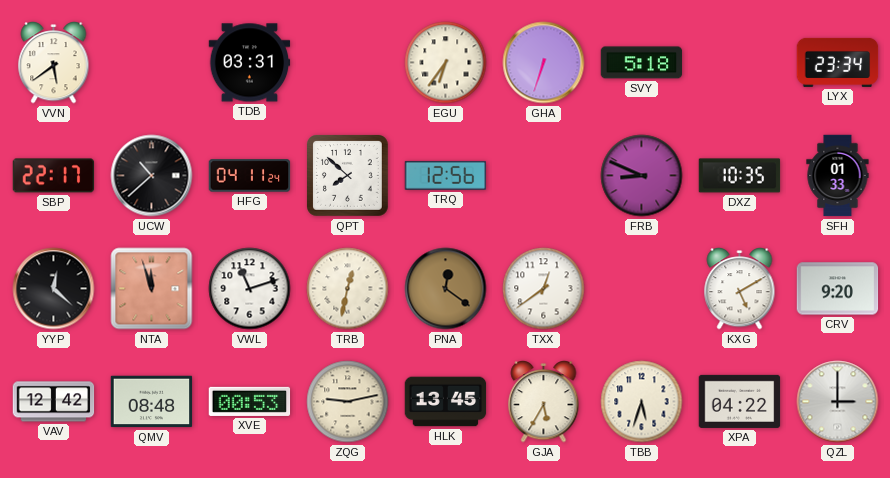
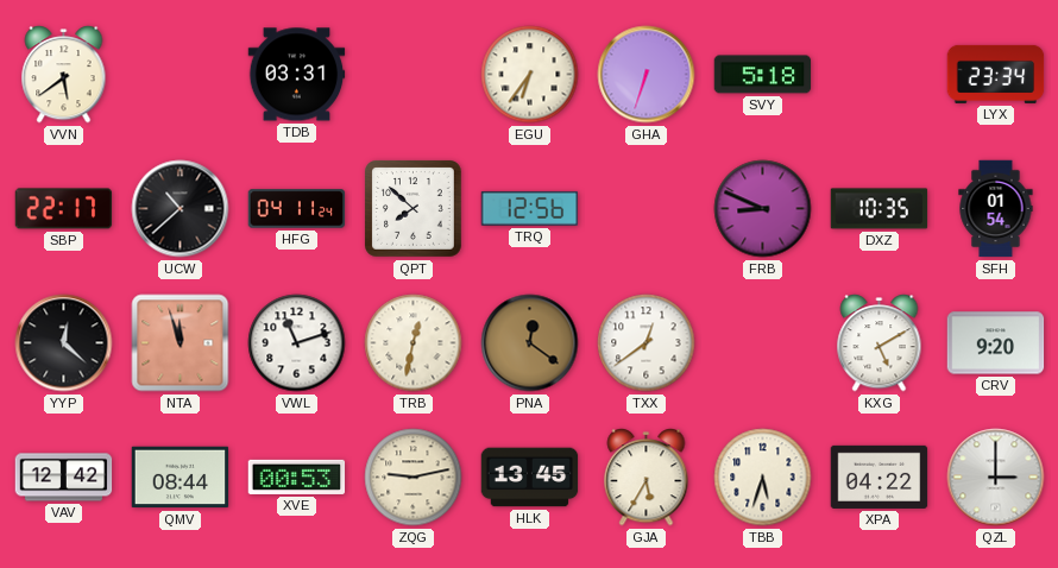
SFH: 01:33 -> 01:54 (996, 209)
QMV: 08:48 -> 08:44 (181, 478)
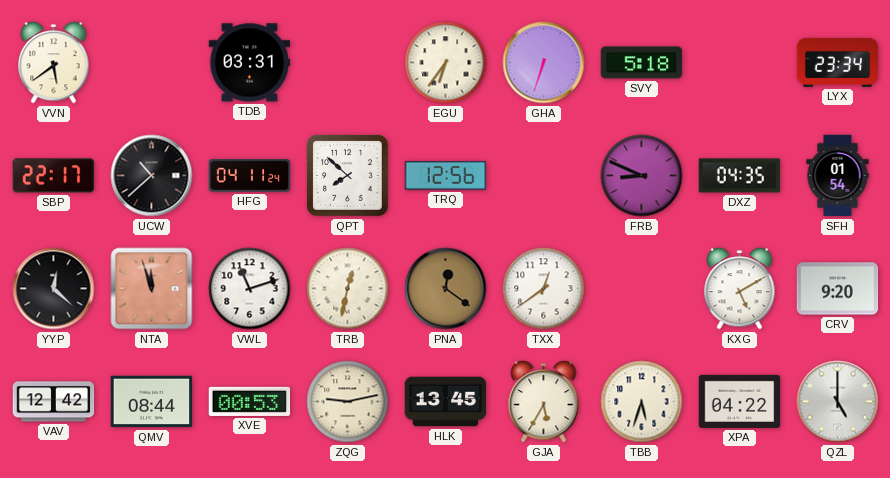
DXZ: 10:35 -> 04:35 (740, 176)
QZL: 3:00 -> 5:00 (838, 402)
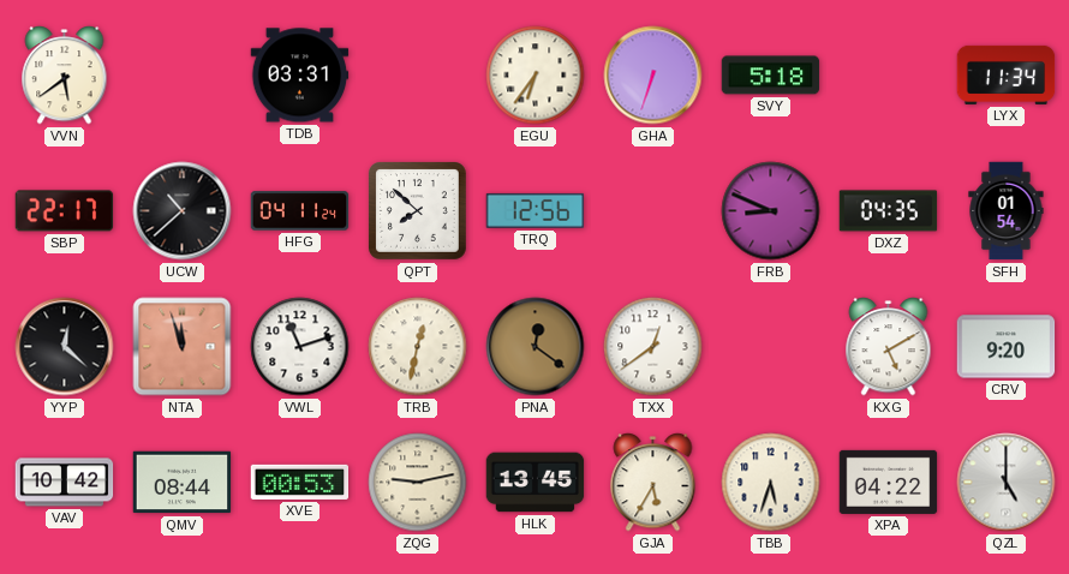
LYX: 23:34 -> 11:34 (1007, 74)
VAV: 12:42 -> 10:42 (65, 483)
